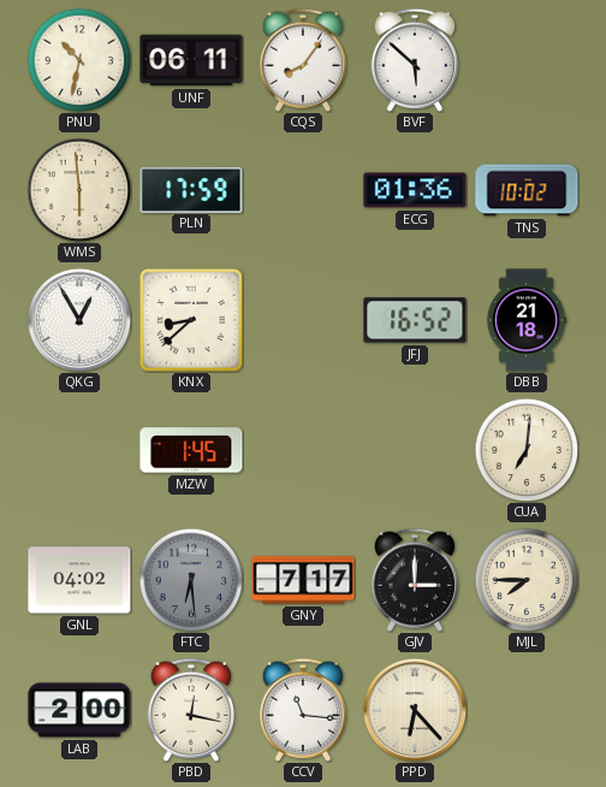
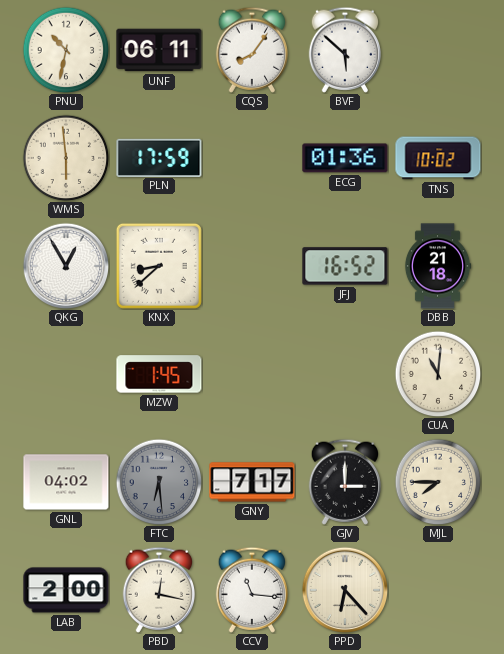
CUA: 7:01 -> 11:01 (438, 374)
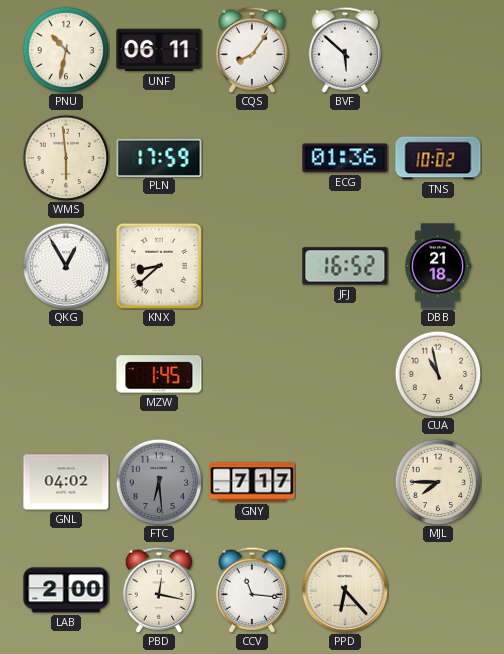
CUA: 11:01 -> 10:58 (438, 374)
GJV: 3:00 -> none (344, 482)
